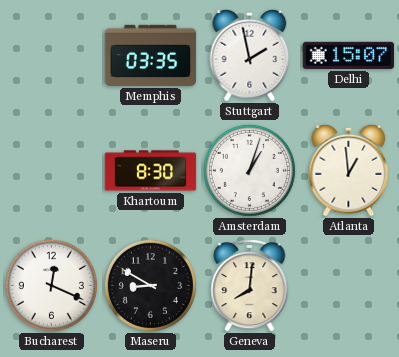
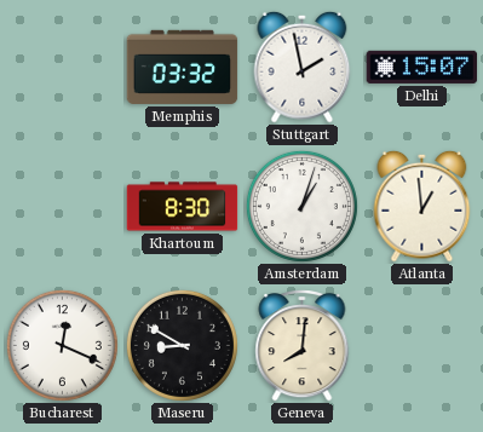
Memphis: 03:35 -> 03:32 (183, 67)
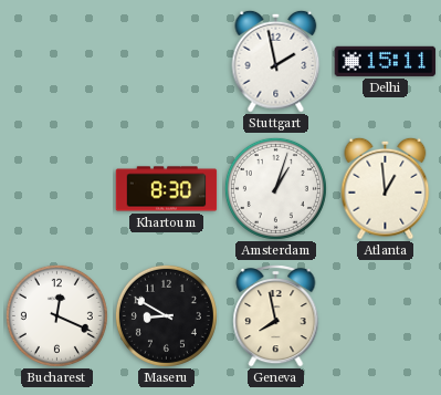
Memphis: 03:32 -> none (183, 67)
Delhi: 15:07 -> 15:11 (386, 61)
Geneva: 8:01 -> 7:58 (276, 316)
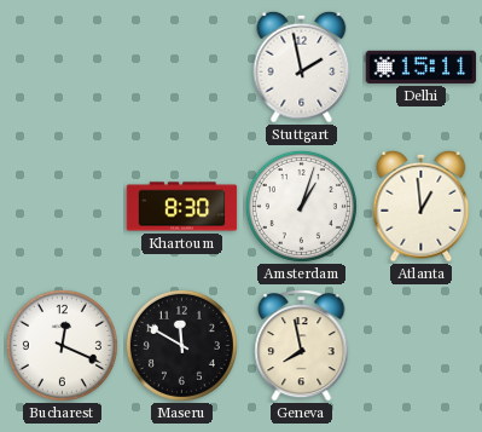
Maseru: 8:50 -> 11:50 (181, 345)
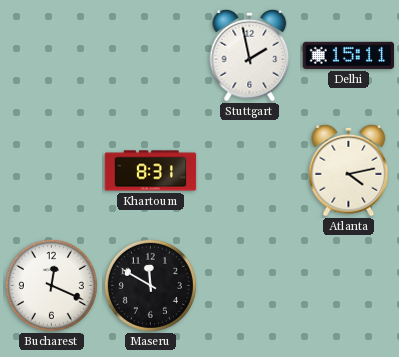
Khartoum: 8:30 -> 8:31 (151, 171)
Amsterdam: 1:03 -> none (301, 206)
Atlanta: 12:59 -> 4:13 (349, 170)
Geneva: 7:58 -> none (302, 346)
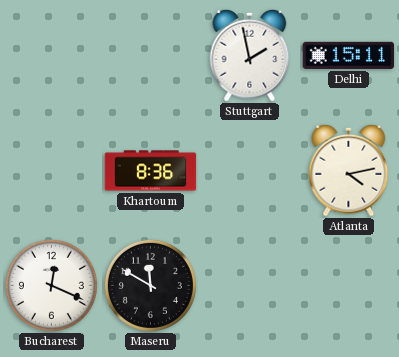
Khartoum: 8:31 -> 8:36 (151, 171)
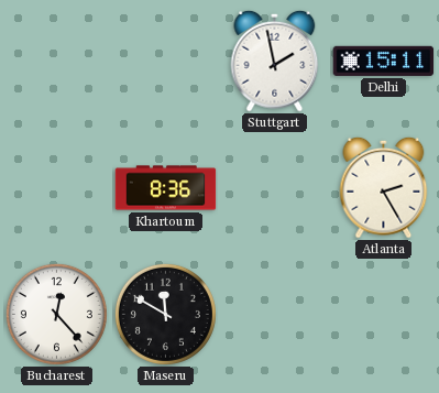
Atlanta: 4:13 -> 2:25 (384, 187)
Bucharest: 12:19 -> 12:23 (56, 314)
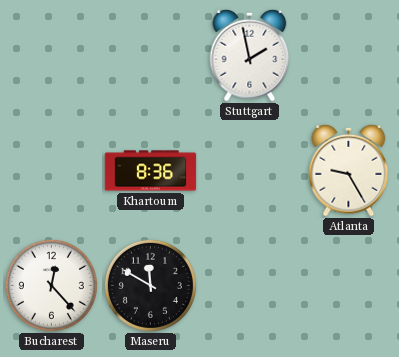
Delhi: 15:11 -> none (384, 61)
Atlanta: 2:25 -> 9:25 (349, 170)
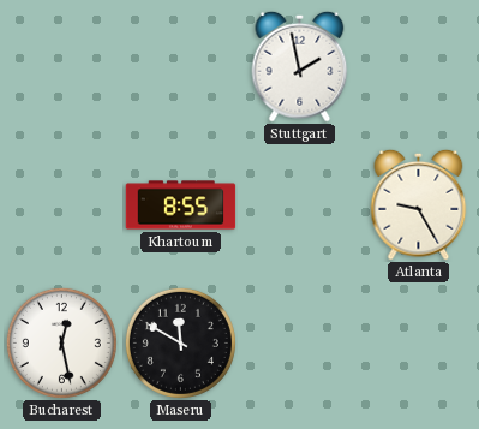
Khartoum: 8:36 -> 8:55 (181, 205)
Bucharest: 12:23 -> 12:28 (61, 342)
